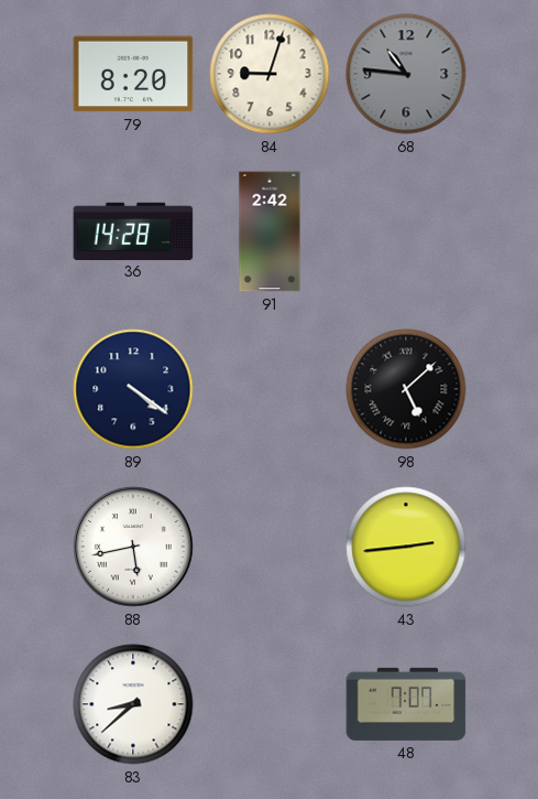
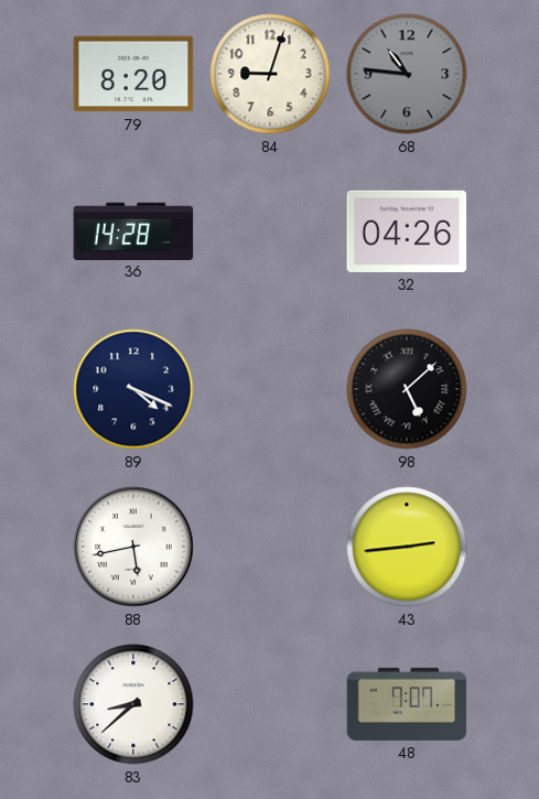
91: 2:42 -> none (270, 231)
32: none -> 04:26 (407, 231)
89: 4:21 -> 4:19 (133, 389)
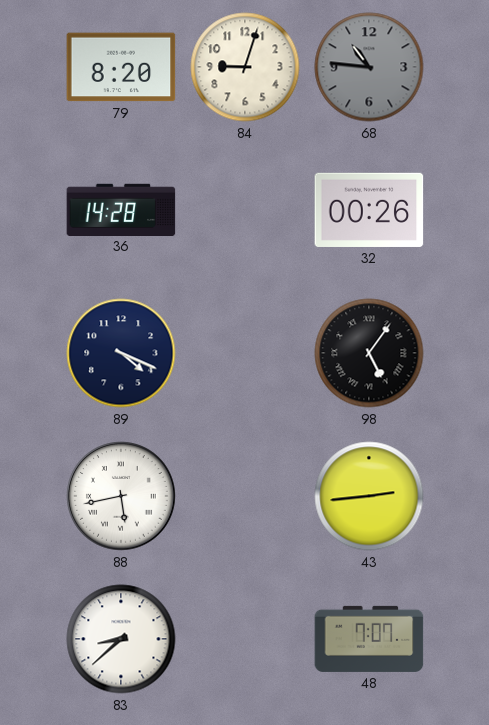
32: 04:26 -> 00:26 (369, 210)
98: 5:08 -> 5:06 (369, 353)
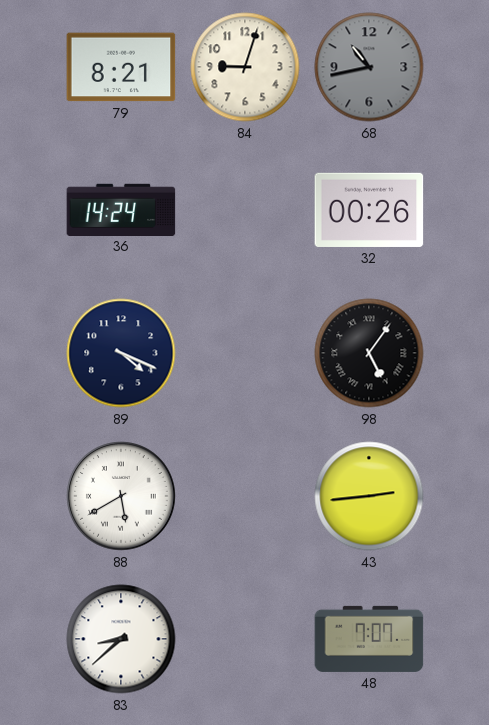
79: 8:20 -> 8:21 (121, 67)
68: 10:46 -> 10:43 (369, 67)
36: 14:28 -> 14:24 (121, 209)
88: 5:43 -> 5:40 (121, 496)
